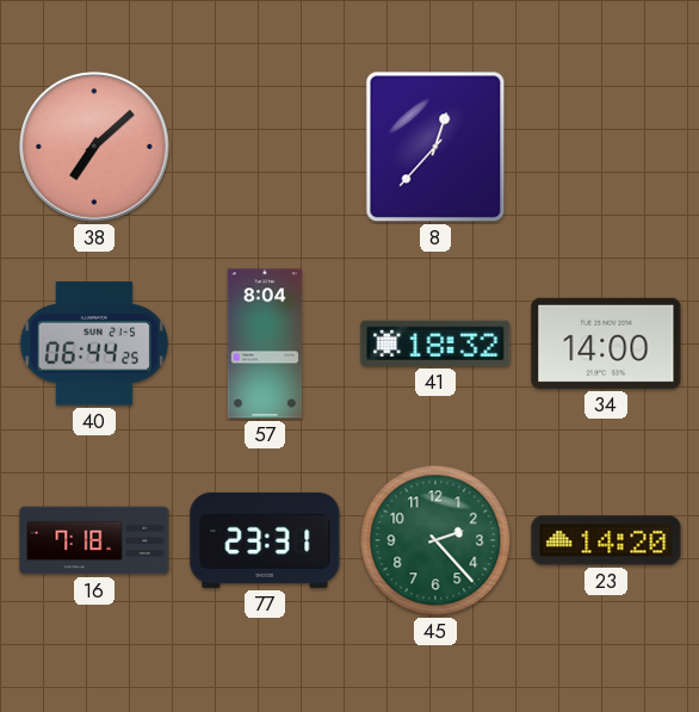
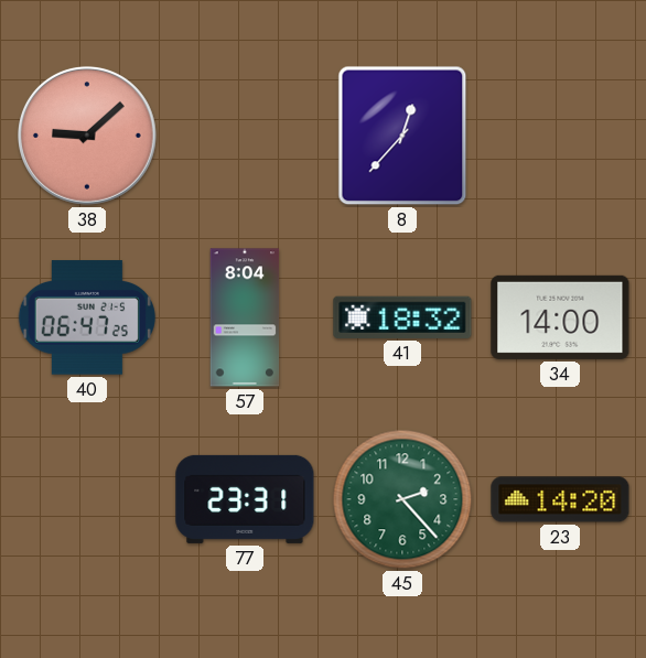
38: 7:08 -> 9:08 (87, 136)
40: 06:44 -> 06:47 (87, 317)
16: 7:18 -> none (94, 540)
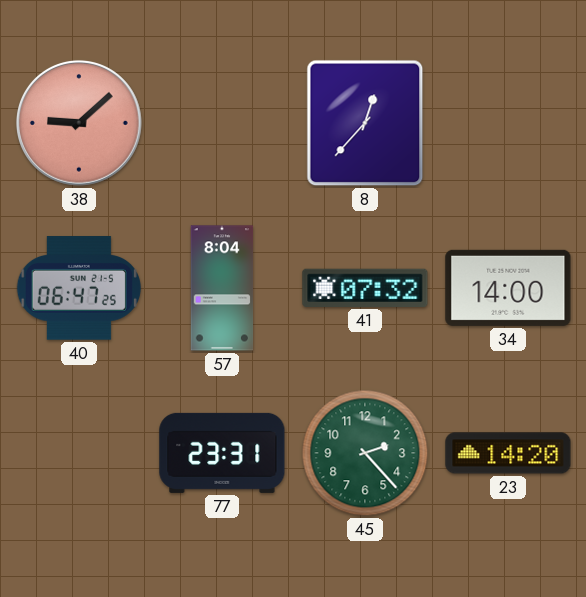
41: 18:32 -> 07:32 (365, 288)
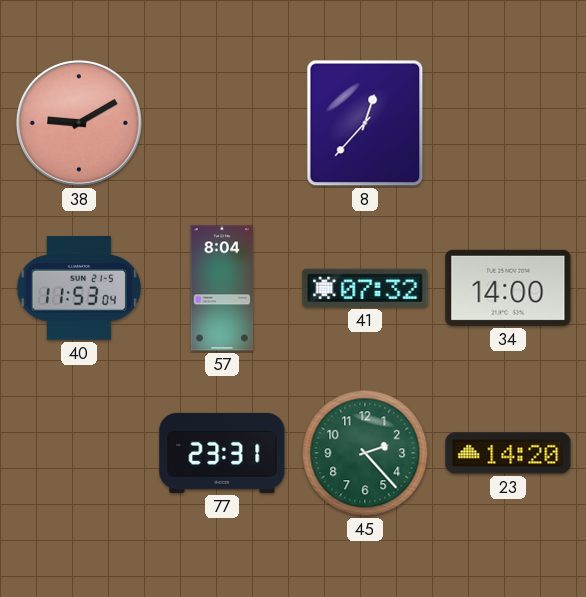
38: 9:08 -> 9:10 (79, 123)
40: 06:47 -> 11:53 (79, 288)
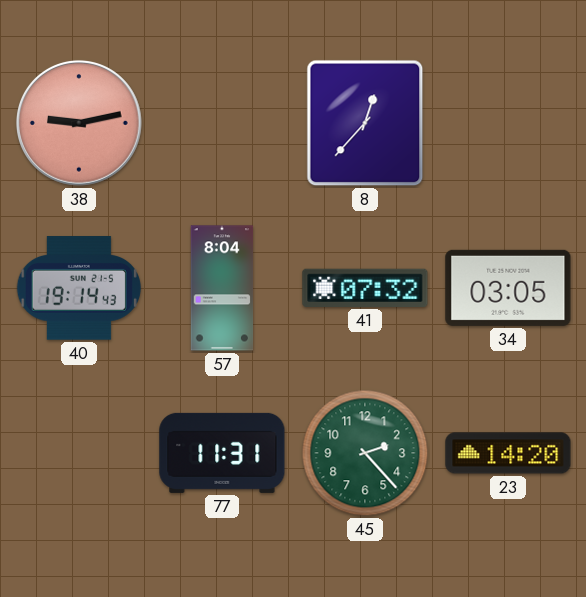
38: 9:10 -> 9:13 (79, 123)
40: 11:53 -> 19:14 (79, 288)
34: 14:00 -> 03:05 (508, 288)
77: 23:31 -> 11:31 (222, 453)
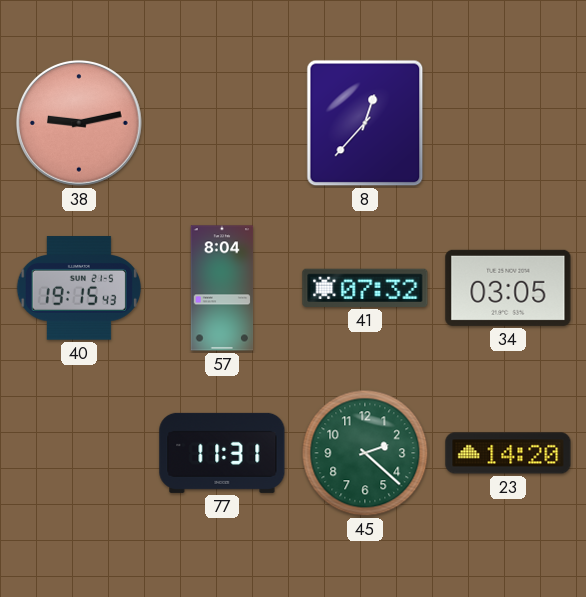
40: 19:14 -> 19:15 (79, 288)
45: 2:23 -> 2:22 (365, 453)
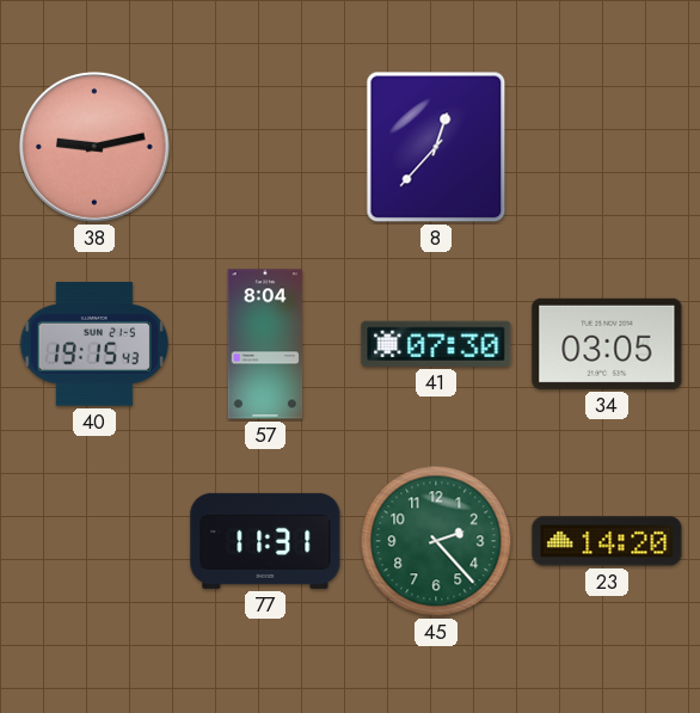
41: 07:32 -> 07:30 (436, 344)
45: 2:22 -> 2:23 (436, 541)
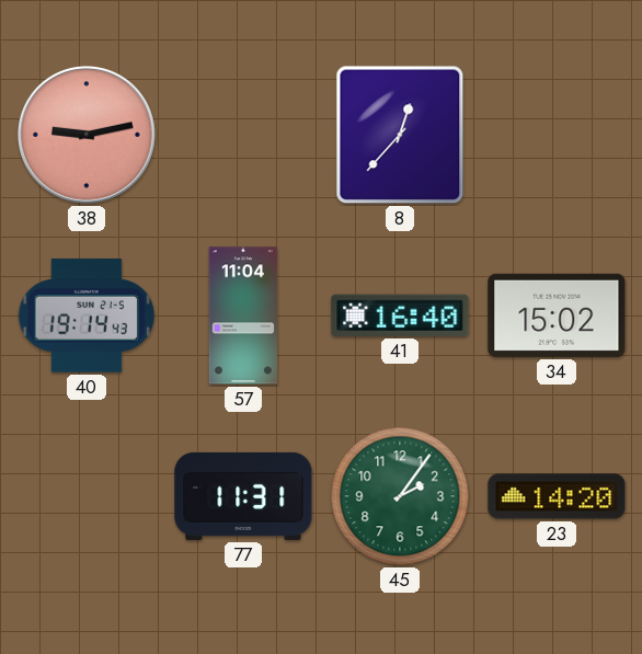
40: 19:15 -> 19:14 (87, 315)
57: 8:04 -> 11:04 (243, 315)
41: 07:30 -> 16:40 (400, 315)
34: 03:05 -> 15:02 (557, 315)
45: 2:23 -> 2:06 (400, 496)
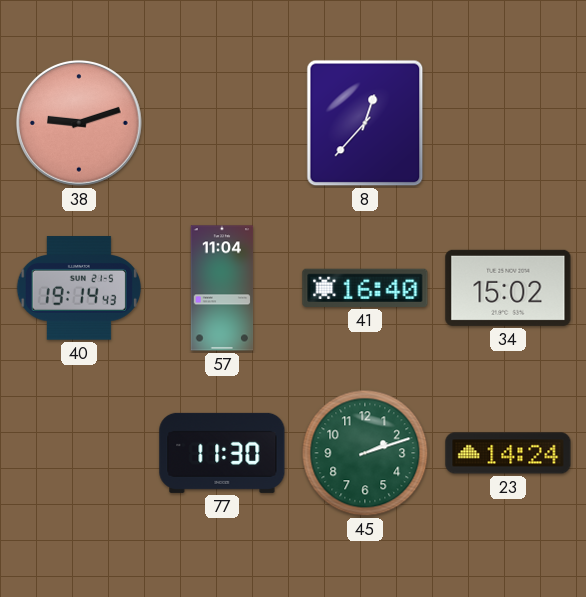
38: 9:13 -> 9:12 (79, 123)
77: 11:31 -> 11:30 (222, 453)
45: 2:06 -> 2:12 (365, 453)
23: 14:20 -> 14:24 (508, 453)
